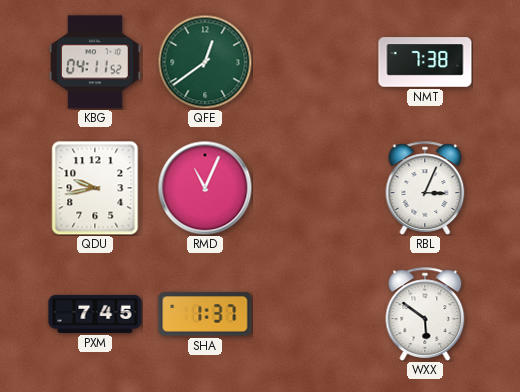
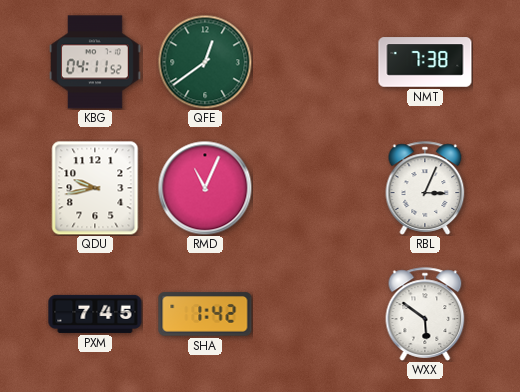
SHA: 1:37 -> 1:42 (205, 314)
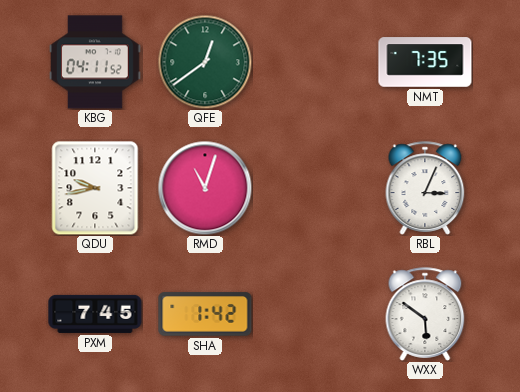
NMT: 7:38 -> 7:35 (425, 62)
RMD: 11:04 -> 11:03 (205, 188)
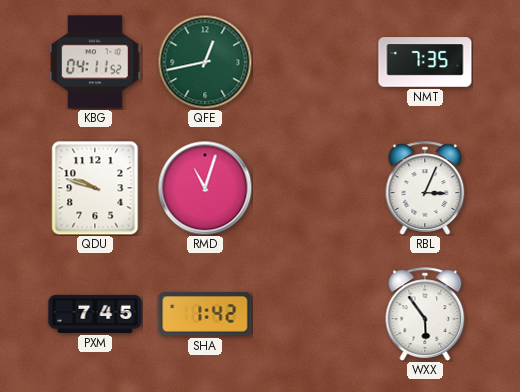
QFE: 12:39 -> 12:43 (205, 62)
QDU: 9:43 -> 9:48 (95, 188)
WXX: 5:51 -> 5:54 (425, 314)
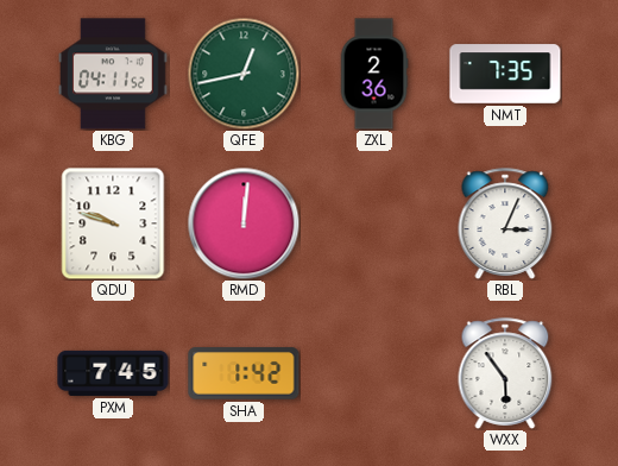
ZXL: none -> 2:36 (374, 74)
RMD: 11:03 -> 12:01 (244, 223)
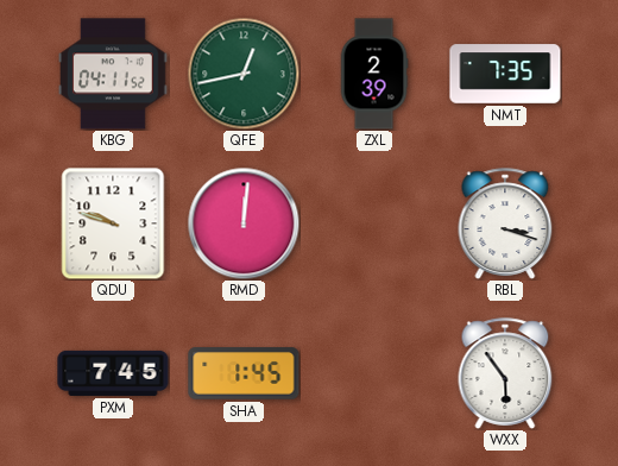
ZXL: 2:36 -> 2:39 (374, 74)
RBL: 3:04 -> 3:18 (505, 223)
SHA: 1:42 -> 1:45 (244, 373)
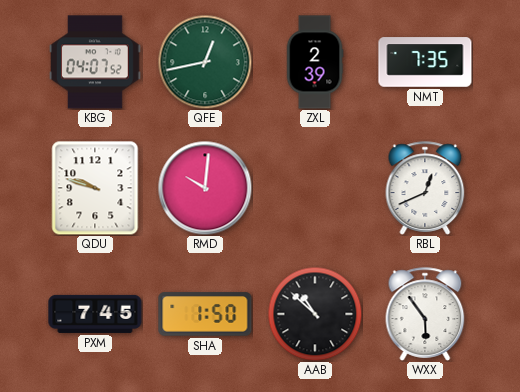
KBG: 04:11 -> 04:07 (96, 62)
RMD: 12:01 -> 10:01 (205, 188)
RBL: 3:18 -> 12:41 (425, 188)
SHA: 1:45 -> 1:50 (205, 314)
AAB: none -> 10:52 (315, 314)
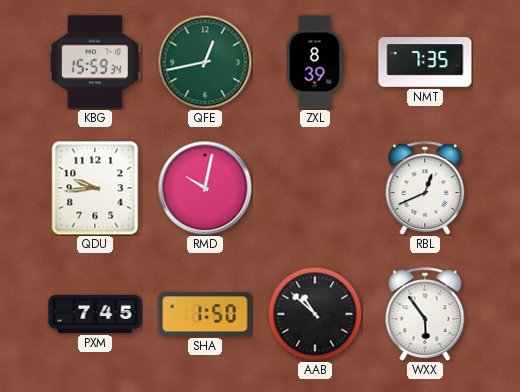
KBG: 04:07 -> 15:59 (96, 62)
ZXL: 2:39 -> 8:39 (315, 62)
QDU: 9:48 -> 9:44 (95, 188)
RMD: 10:01 -> 10:02 (205, 188)
